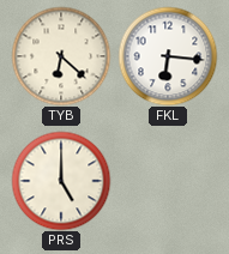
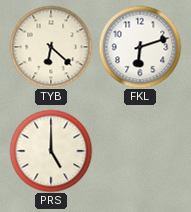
FKL: 6:16 -> 6:12 (140, 47)
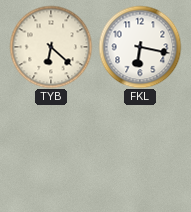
FKL: 6:12 -> 6:17 (140, 47)
PRS: 5:00 -> none (51, 151)
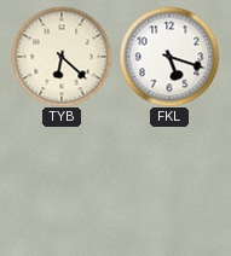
FKL: 6:17 -> 5:18 (169, 57)
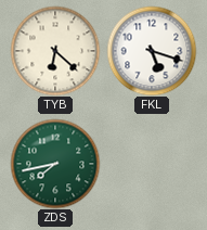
ZDS: none -> 7:43 (55, 164)
